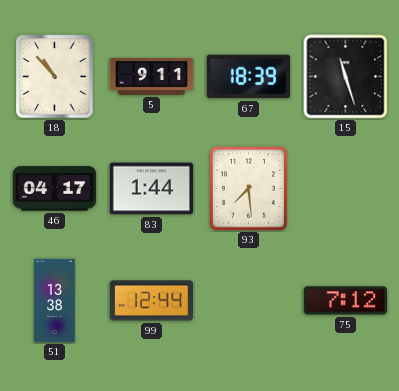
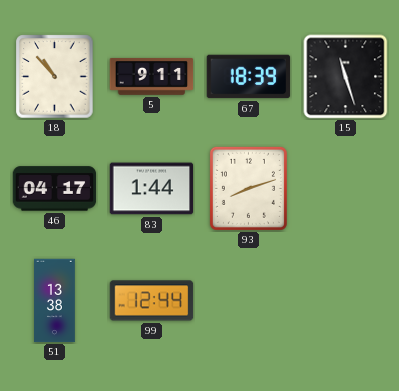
93: 7:29 -> 8:12 (248, 188)
75: 7:12 -> none (346, 301)
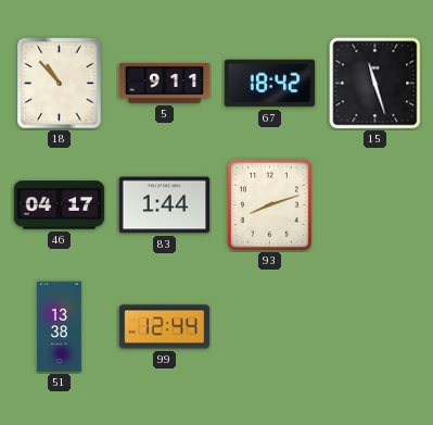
67: 18:39 -> 18:42 (270, 84)
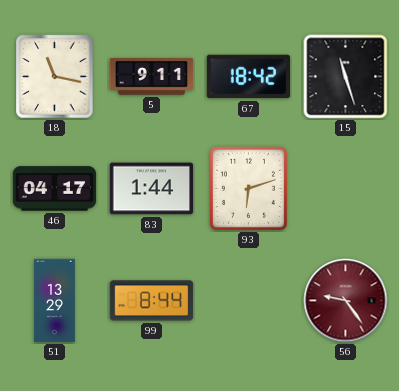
18: 10:53 -> 11:17 (55, 77)
93: 8:12 -> 6:12 (248, 188)
51: 13:38 -> 13:29 (55, 301)
99: 12:44 -> 8:44 (152, 301)
56: none -> 9:24 (346, 301)
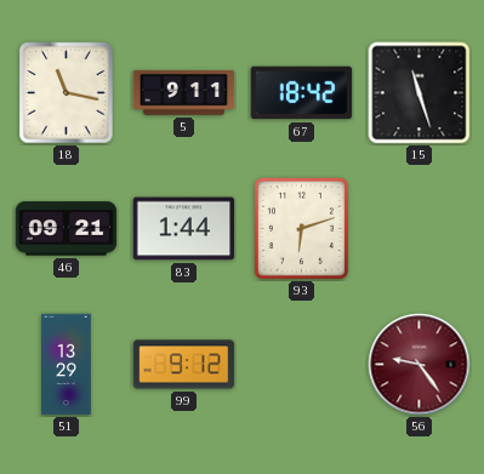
46: 04:17 -> 09:21 (67, 229)
99: 8:44 -> 9:12 (184, 365)
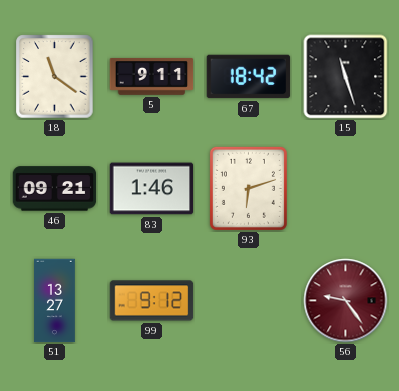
18: 11:17 -> 11:21 (55, 77)
83: 1:44 -> 1:46 (152, 189)
51: 13:29 -> 13:27 (55, 301)
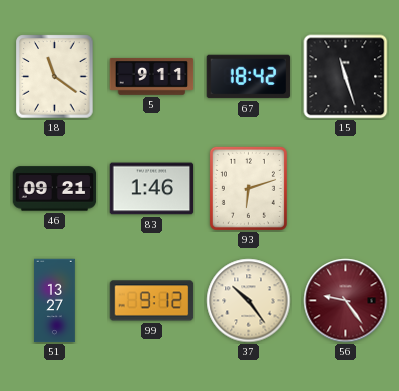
37: none -> 10:24 (249, 301)
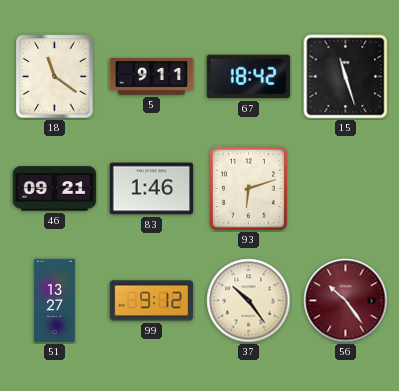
56: 9:24 -> 10:24 (346, 301)
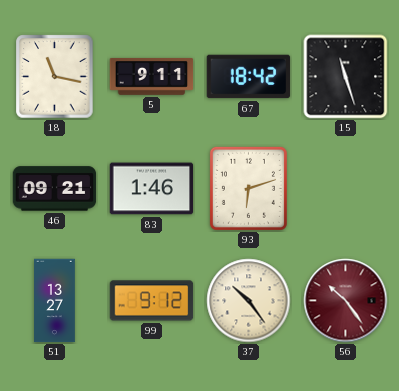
18: 11:21 -> 11:17 (55, 77)
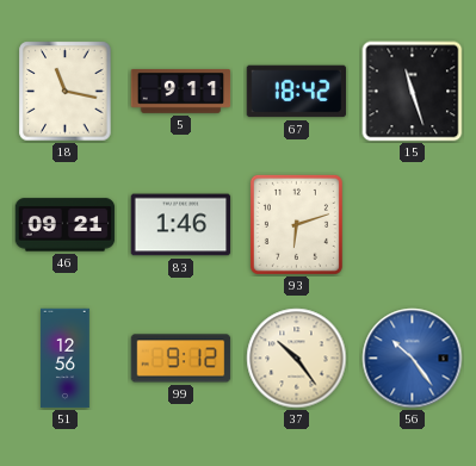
51: 13:27 -> 12:56 (66, 359)
56 dial: burgundy -> blue (413, 359)
